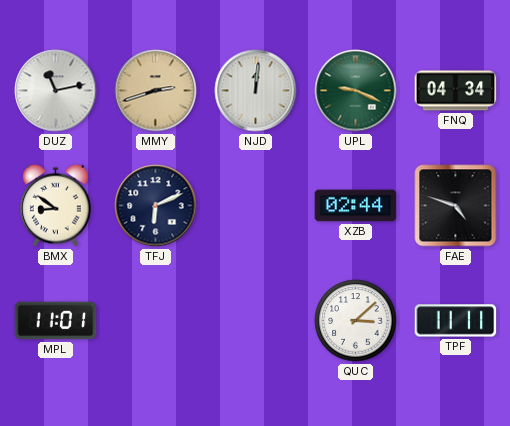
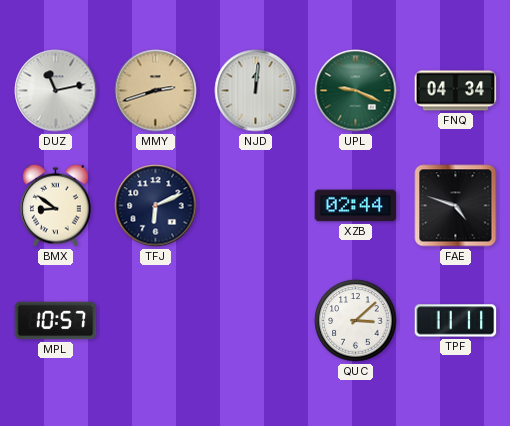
MPL: 11:01 -> 10:57 (56, 321)
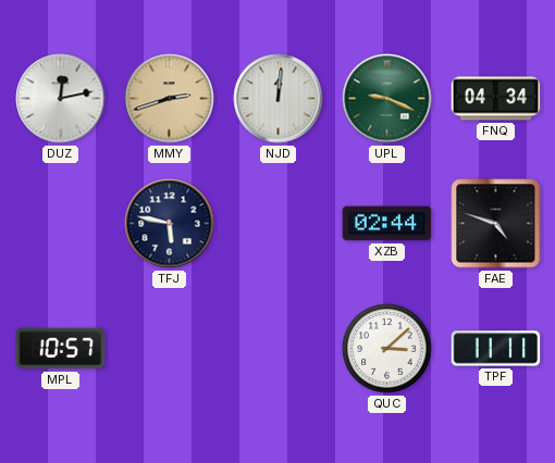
DUZ: 11:13 -> 12:13 (61, 99)
BMX: 8:51 -> none (56, 205)
TFJ: 6:11 -> 5:47 (170, 224)
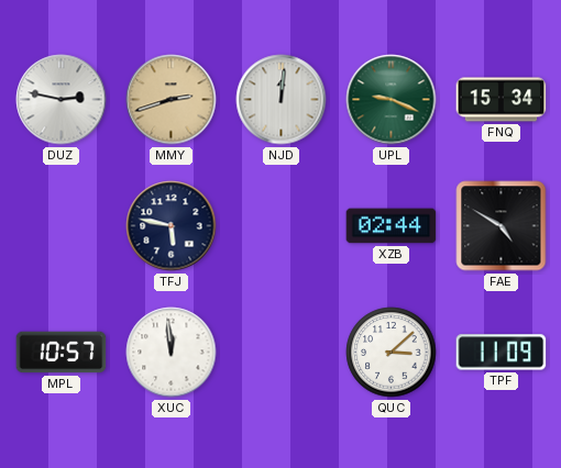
DUZ: 12:13 -> 2:47 (62, 100)
FNQ: 04:34 -> 15:34 (502, 100)
FAE: 4:48 -> 4:50 (502, 226)
XUC: none -> 11:59 (172, 353)
TPF: 11:11 -> 11:09 (502, 353)
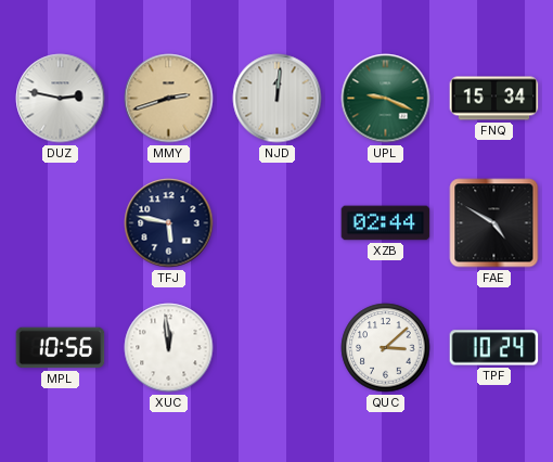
MPL: 10:57 -> 10:56 (61, 348)
TPF: 11:09 -> 10:24 (494, 348)
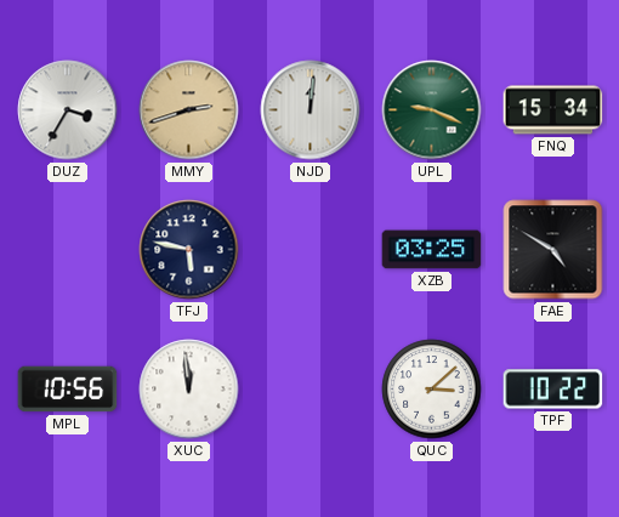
DUZ: 2:47 -> 3:35 (68, 110)
XZB: 02:44 -> 03:25 (432, 250)
TPF: 10:24 -> 10:22 (553, 390)
